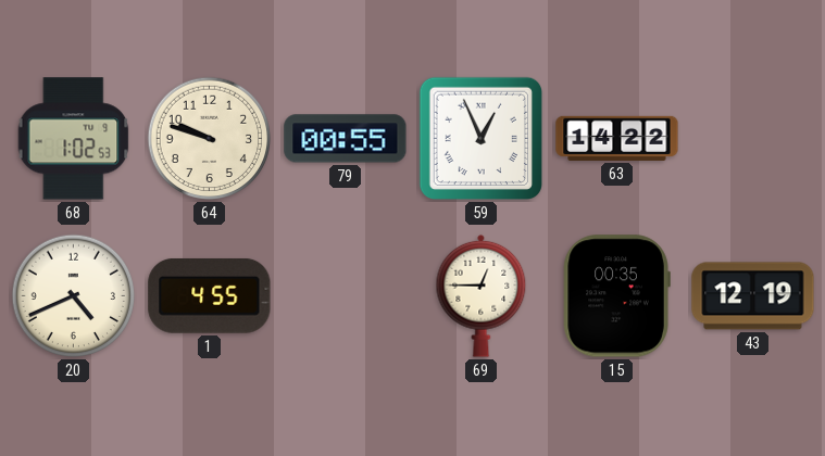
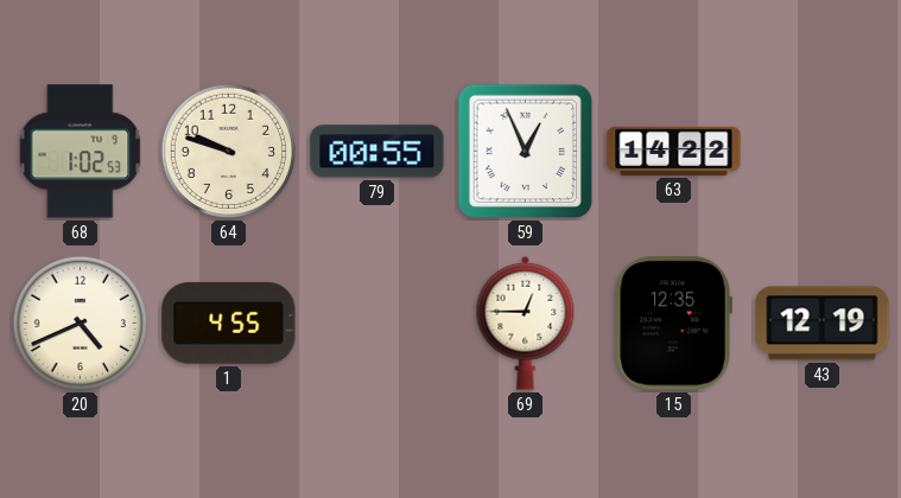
15: 00:35 -> 12:35 (673, 324)
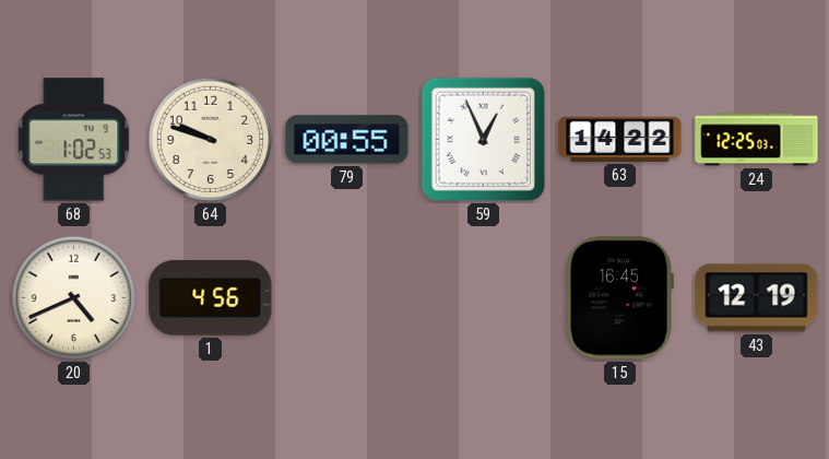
24: none -> 12:25 (757, 140)
1: 4:55 -> 4:56 (211, 297)
69: 12:45 -> none (526, 323)
15: 12:35 -> 16:45 (619, 298)
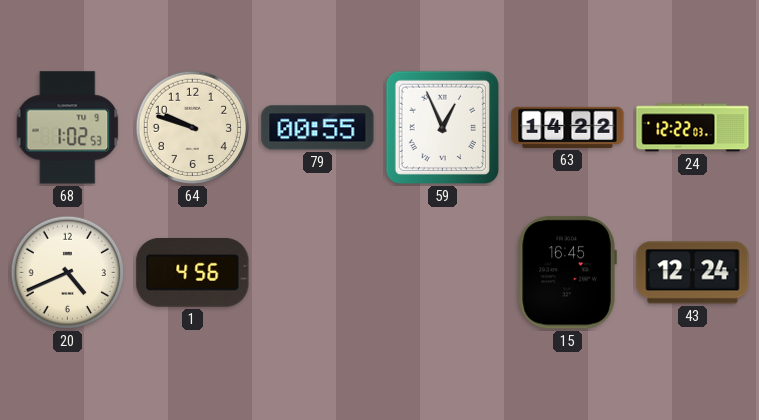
24: 12:25 -> 12:22 (693, 128)
43: 12:19 -> 12:24 (693, 273)
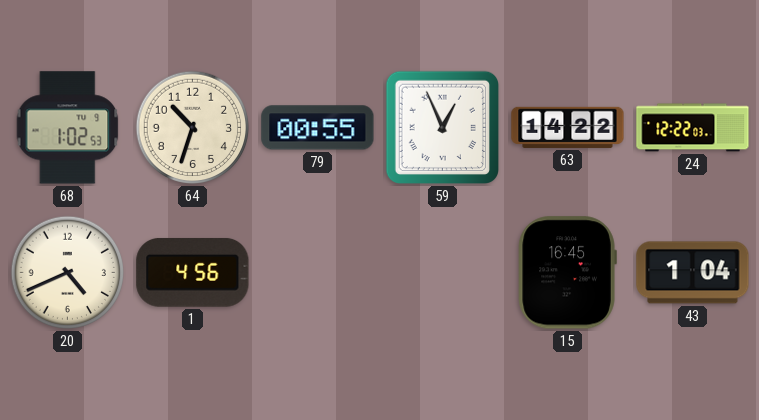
64: 9:48 -> 10:33 (193, 128)
43: 12:24 -> 1:04 (693, 273)
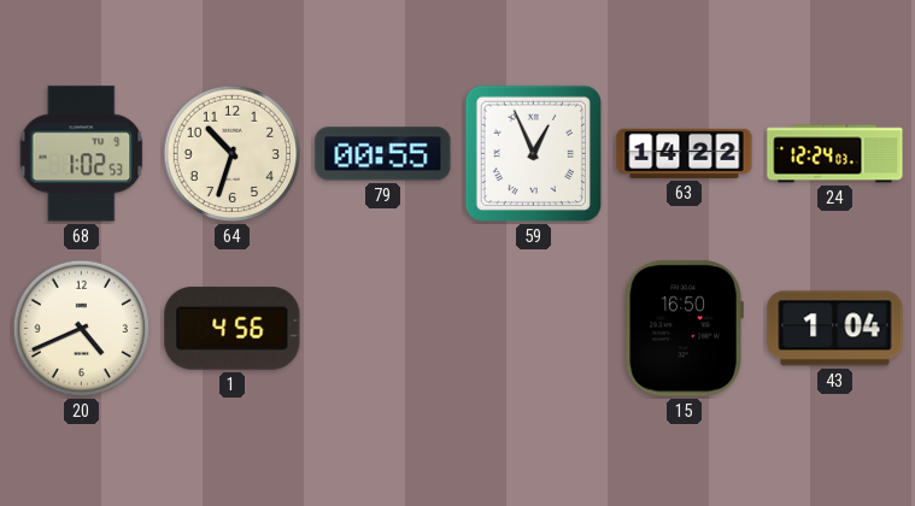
24: 12:22 -> 12:24 (835, 154)
15: 16:45 -> 16:50 (684, 329)
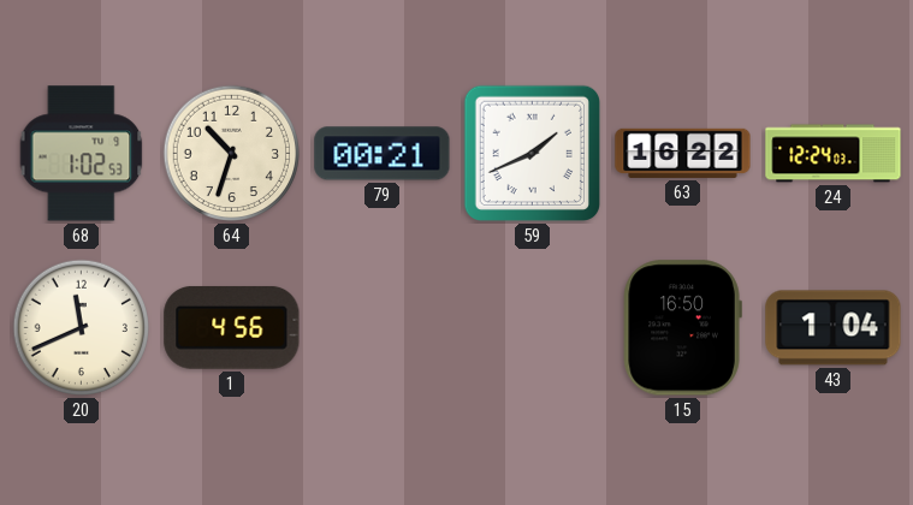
79: 00:55 -> 00:21 (383, 154)
59: 12:56 -> 1:41 (533, 154)
63: 14:22 -> 16:22 (683, 153)
20: 4:41 -> 11:41 (82, 328)
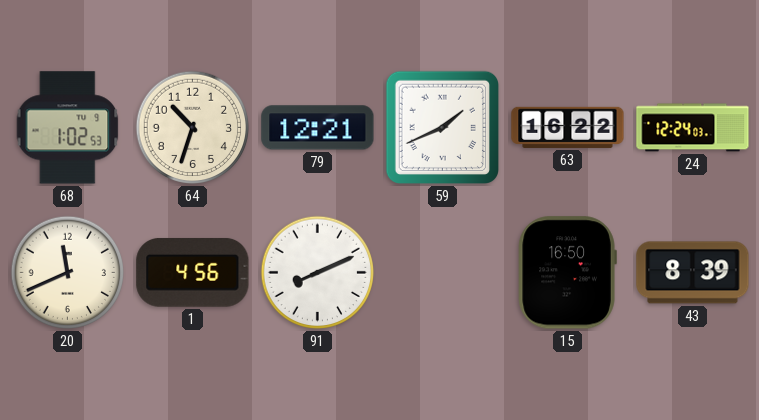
79: 00:21 -> 12:21 (318, 128)
91: none -> 8:11 (318, 273)
43: 1:04 -> 8:39 (693, 273)
